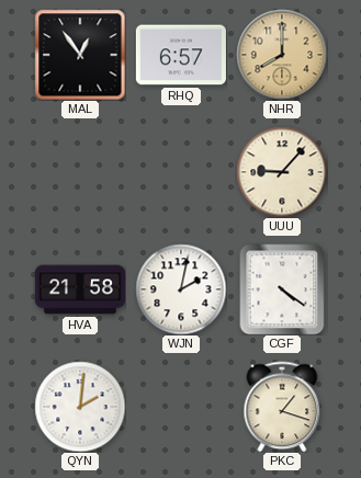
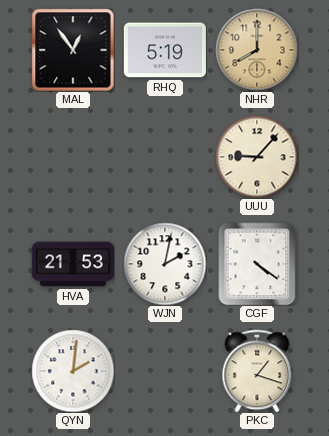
RHQ: 6:57 -> 5:19 (165, 50)
HVA: 21:58 -> 21:53 (73, 264)
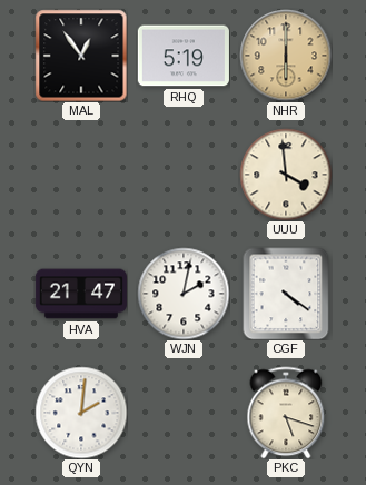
NHR: 8:00 -> 6:00 (286, 56)
UUU: 9:07 -> 3:59 (286, 175)
HVA: 21:53 -> 21:47 (81, 294)
PKC: 1:18 -> 5:18 (286, 413)
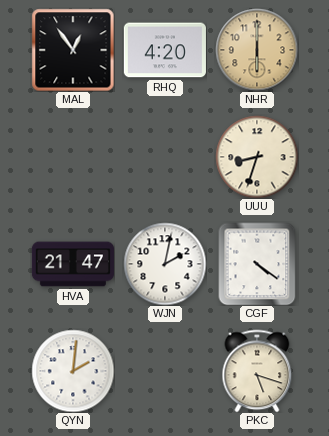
RHQ: 5:19 -> 4:20 (165, 50)
UUU: 3:59 -> 8:33 (257, 157)
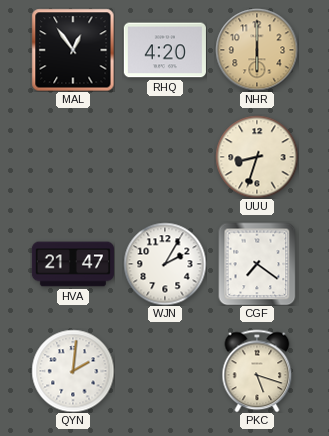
WJN: 2:02 -> 2:05 (165, 264)
CGF: 4:21 -> 7:21 (257, 264)
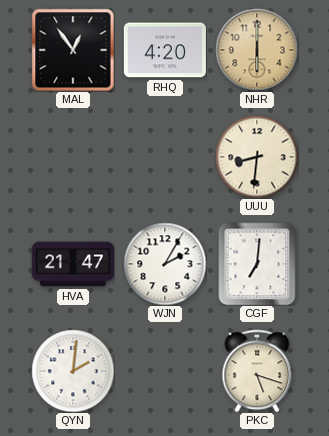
UUU: 8:33 -> 8:31 (257, 157)
CGF: 7:21 -> 7:01 (257, 264)
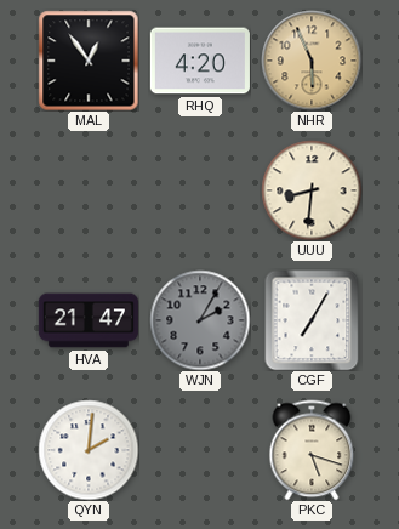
NHR: 6:00 -> 5:56 (312, 61)
WJN dial: white -> grey (200, 320)
CGF: 7:01 -> 7:05 (312, 320)
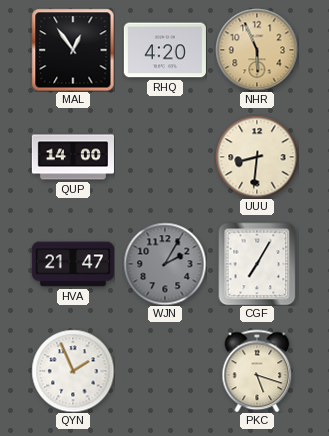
QUP: none -> 14:00 (72, 157)
QYN: 2:01 -> 1:56 (73, 371)
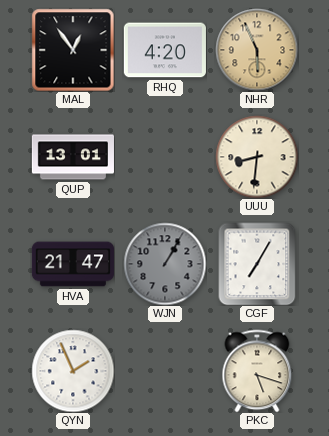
QUP: 14:00 -> 13:01 (72, 157)
WJN: 2:05 -> 1:05 (165, 264)
